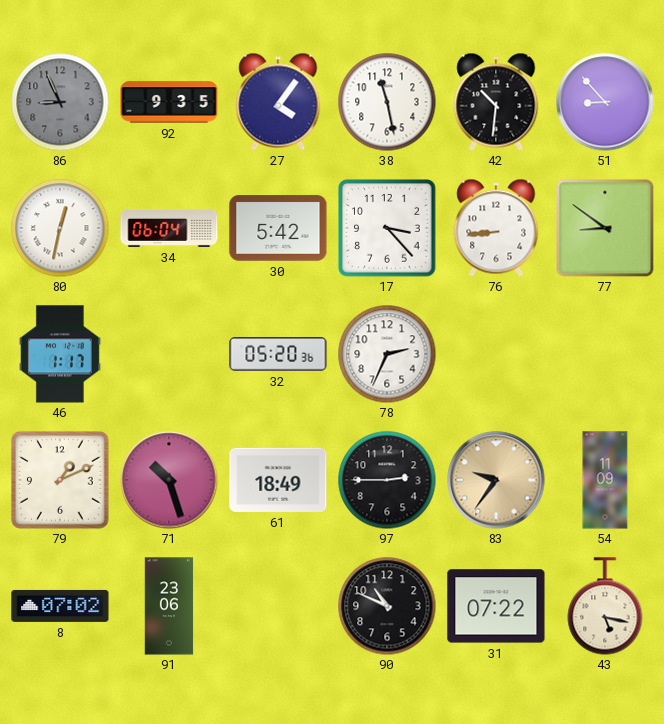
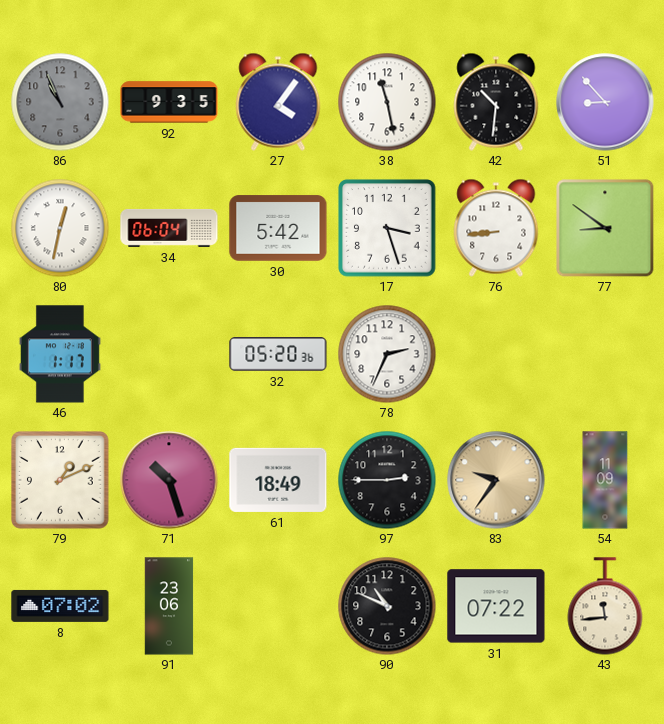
86: 8:56 -> 10:56 (60, 102)
17: 3:23 -> 3:27 (387, 228)
43: 5:17 -> 11:44 (605, 606)
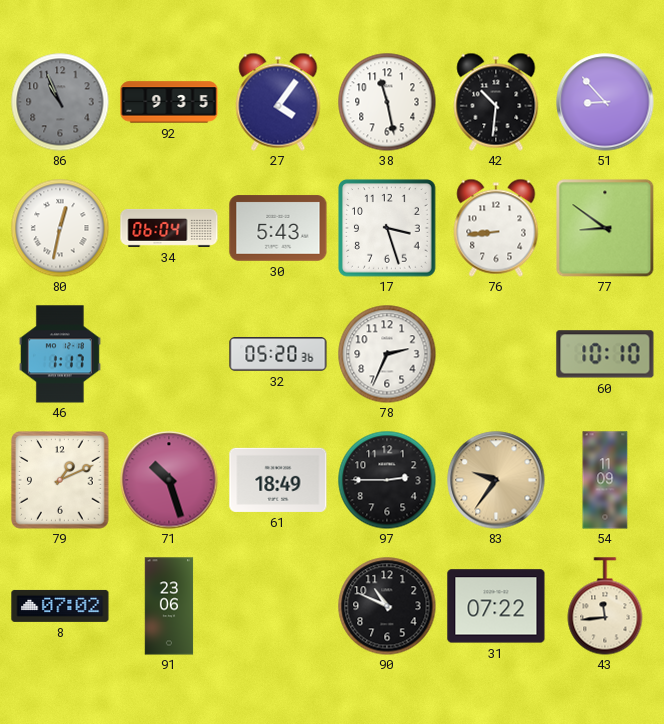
30: 5:42 -> 5:43 (278, 228)
60: none -> 10:10 (605, 354)
